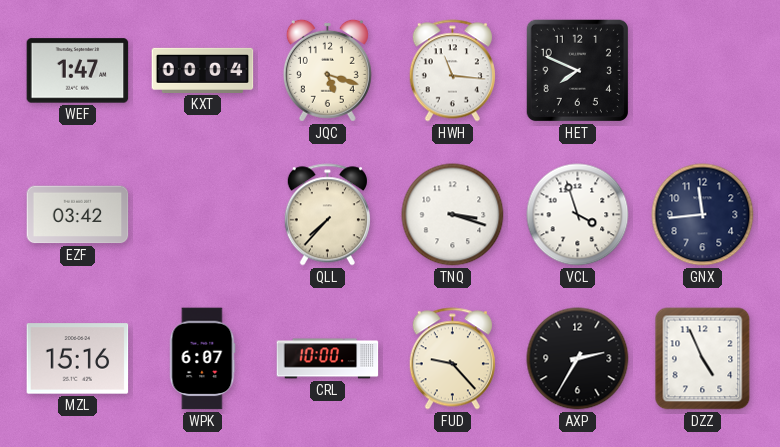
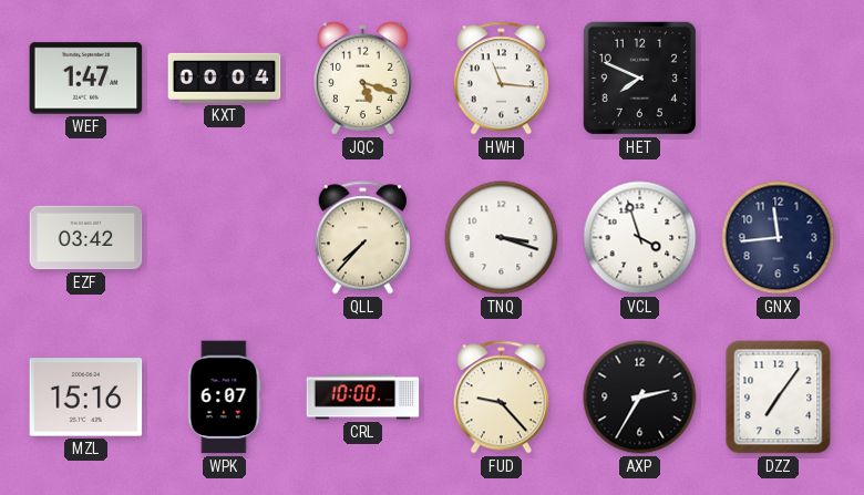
DZZ: 4:56 -> 7:06 (779, 398)
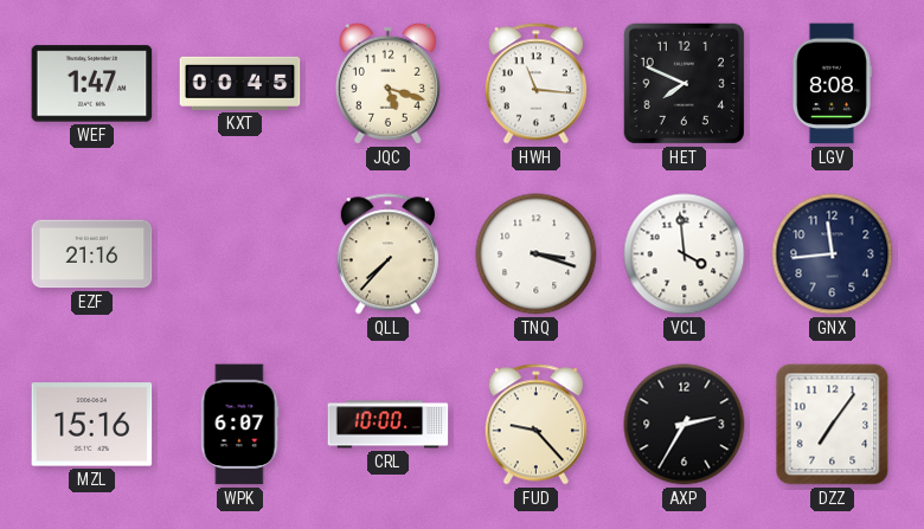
KXT: 00:04 -> 00:45 (240, 83)
LGV: none -> 8:08 (832, 84)
EZF: 03:42 -> 21:16 (92, 254)
VCL: 3:57 -> 3:59 (685, 254)
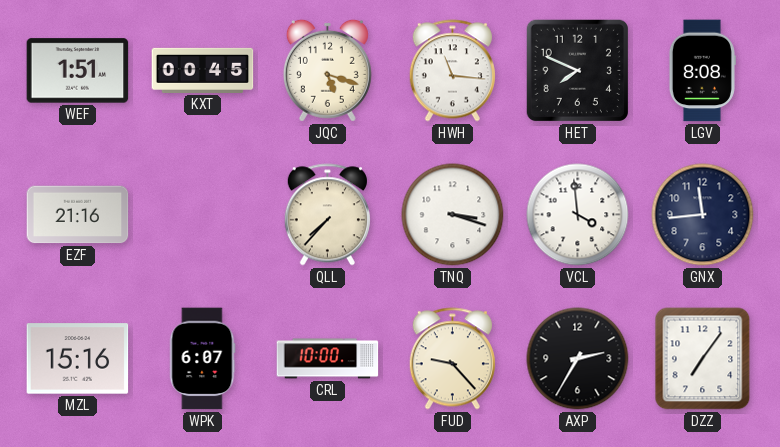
WEF: 1:47 -> 1:51 (78, 71)
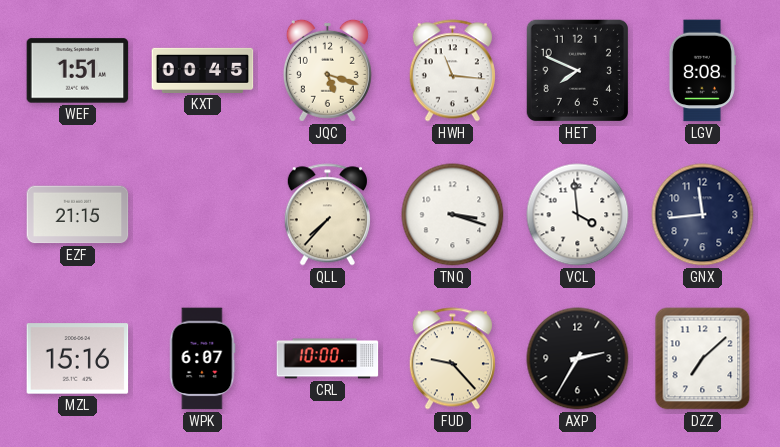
EZF: 21:16 -> 21:15 (78, 215)
DZZ: 7:06 -> 7:08 (703, 359)
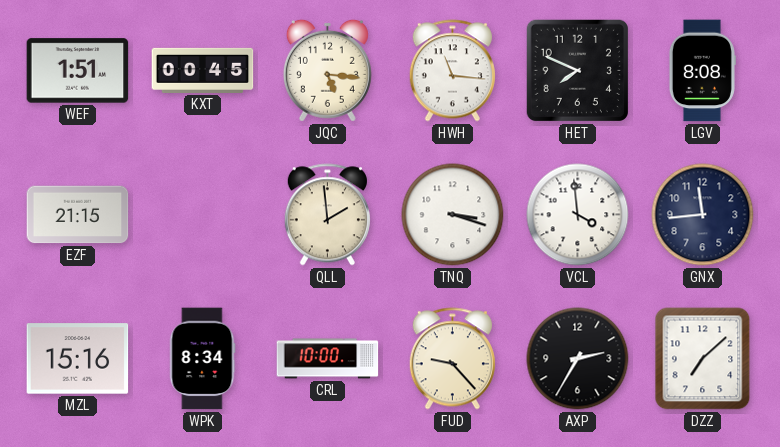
JQC: 5:18 -> 5:16 (327, 70)
QLL: 7:37 -> 1:59 (327, 215)
WPK: 6:07 -> 8:34 (202, 359)
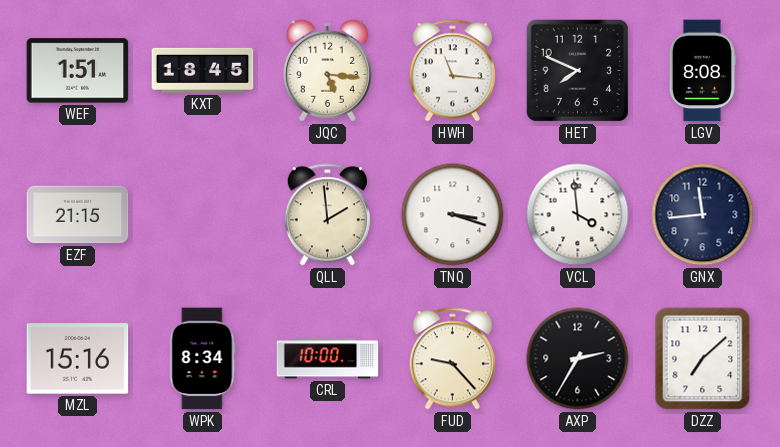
KXT: 00:45 -> 18:45 (203, 70)
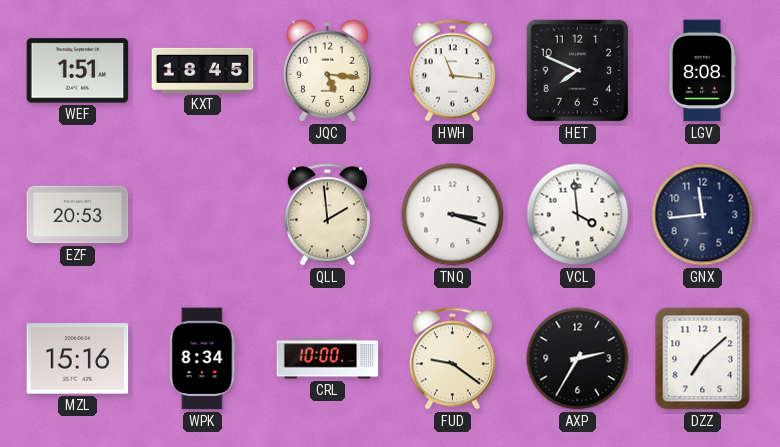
EZF: 21:15 -> 20:53 (78, 215)
FUD: 9:23 -> 9:21 (452, 359)
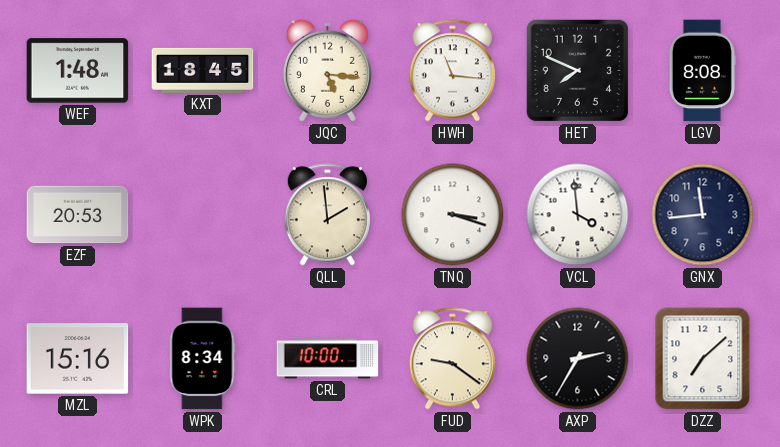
WEF: 1:51 -> 1:48 (78, 71)
